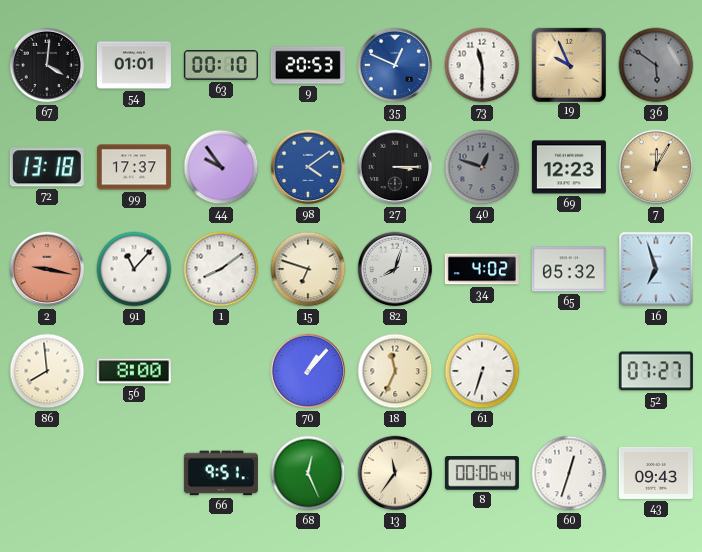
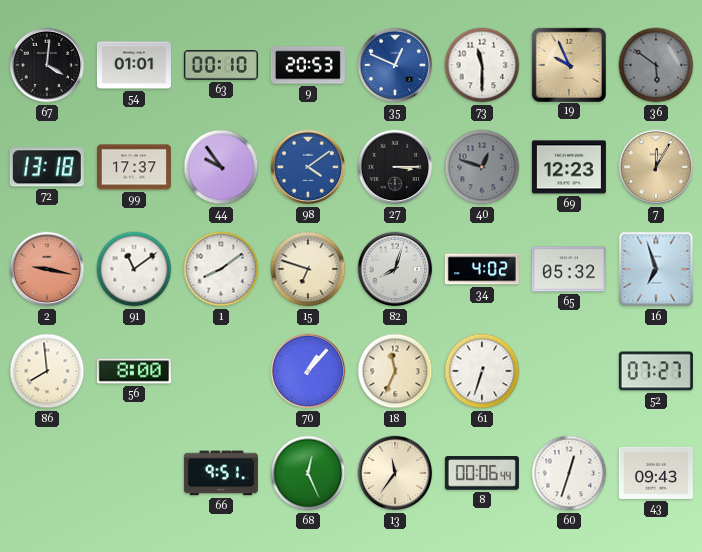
91: 11:07 -> 11:09 (134, 269)
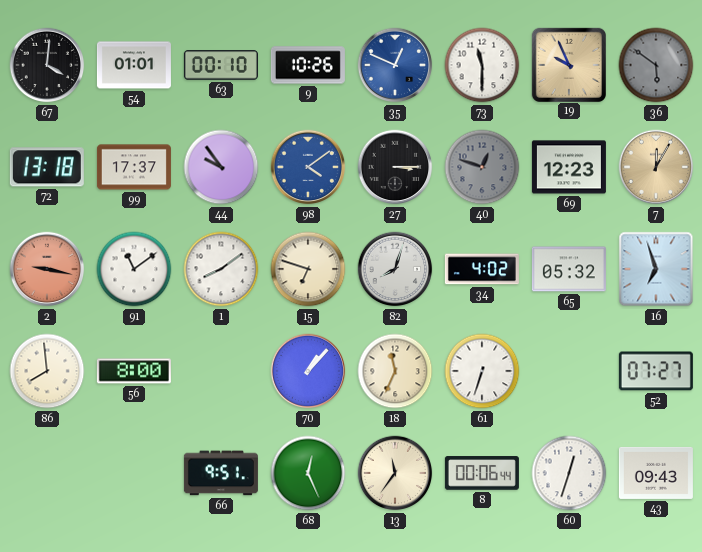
9: 20:53 -> 10:26 (308, 65)
